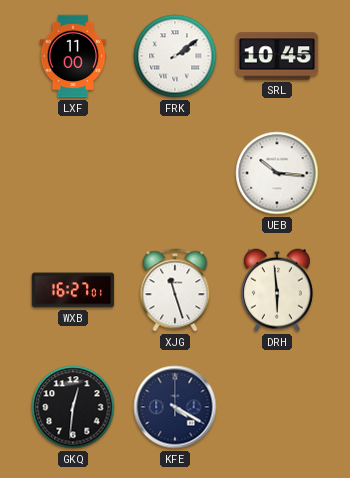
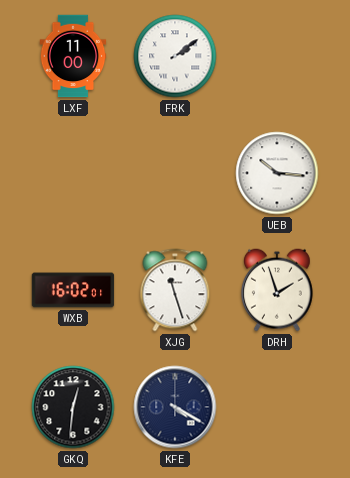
SRL: 10:45 -> none (277, 56)
WXB: 16:27 -> 16:02 (73, 290)
DRH: 5:59 -> 1:57 (277, 290)
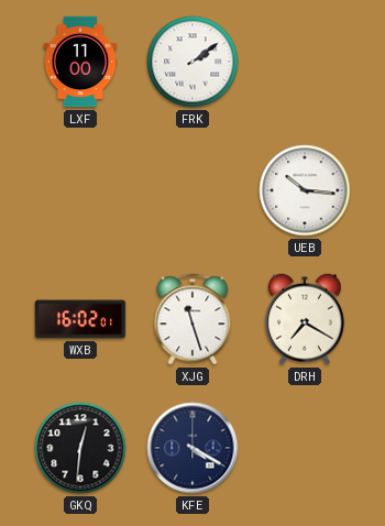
DRH: 1:57 -> 7:20 (305, 319)
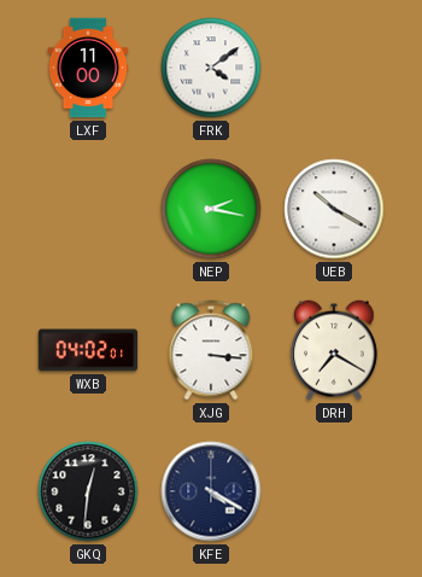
FRK: 2:09 -> 4:09 (211, 68)
NEP: none -> 2:17 (211, 209)
UEB: 10:16 -> 10:20 (334, 209)
WXB: 16:02 -> 04:02 (88, 350)
XJG: 11:27 -> 3:16 (211, 350)
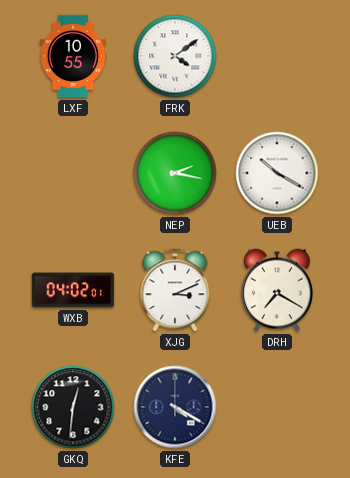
LXF: 11:00 -> 10:55 (73, 56)
XJG: 3:16 -> 3:11 (175, 290)
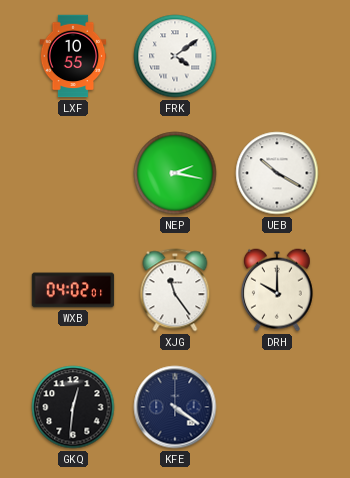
XJG: 3:11 -> 11:24 (175, 290)
DRH: 7:20 -> 10:00 (277, 290)
KFE: 4:20 -> 4:21 (175, 407)
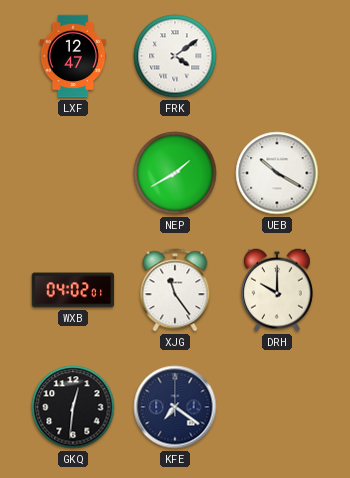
LXF: 10:55 -> 12:47 (73, 56)
NEP: 2:17 -> 1:40 (175, 173)
KFE: 4:21 -> 7:21 (175, 407)
